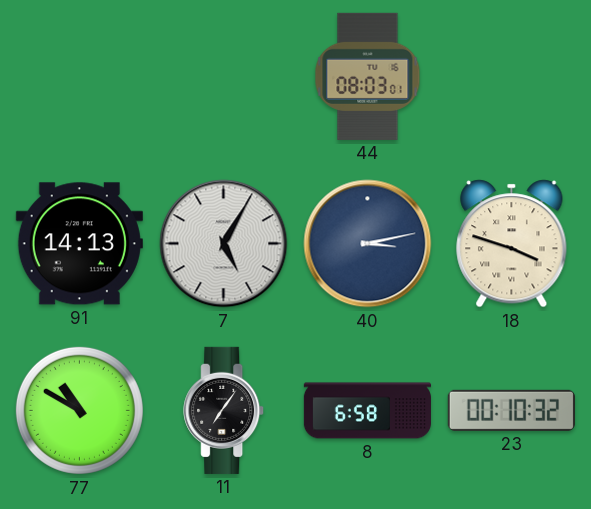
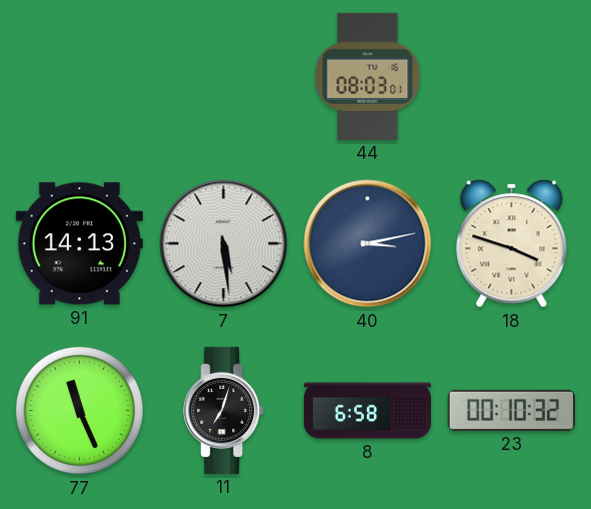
7: 5:05 -> 5:29 (224, 244)
77: 10:50 -> 11:26 (79, 410)
11: 7:06 -> 7:03 (224, 410)
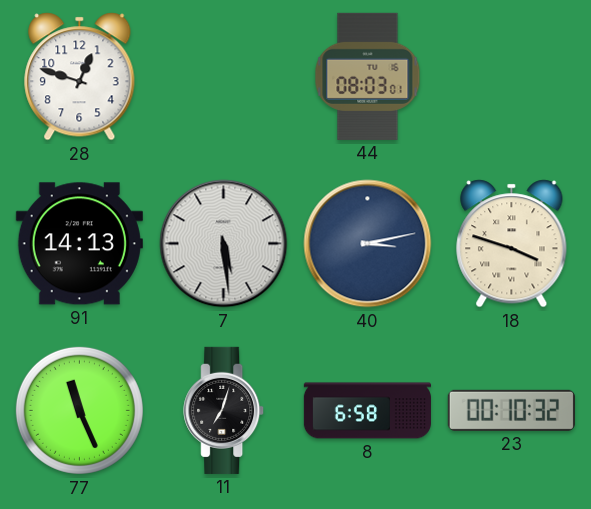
28: none -> 12:48 (80, 77)
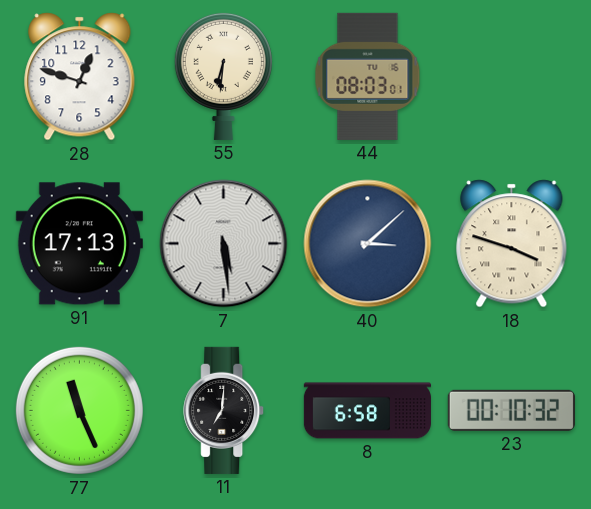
55: none -> 6:31 (223, 76)
91: 14:13 -> 17:13 (79, 244)
40: 3:13 -> 3:08 (368, 244)
11: 7:03 -> 7:01 (224, 410)
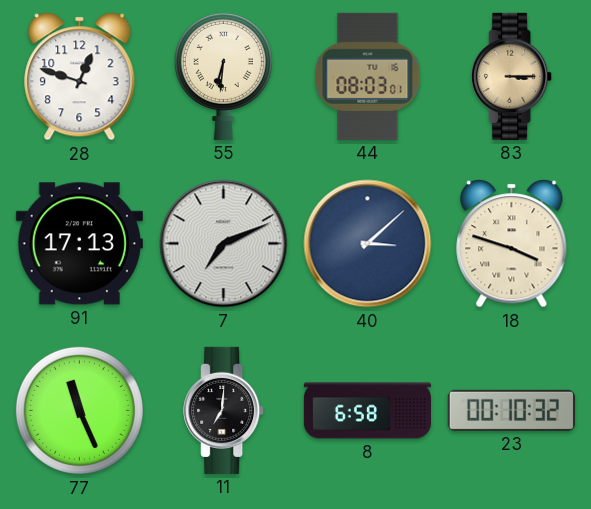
83: none -> 3:15 (512, 76)
7: 5:29 -> 7:11 (224, 244)
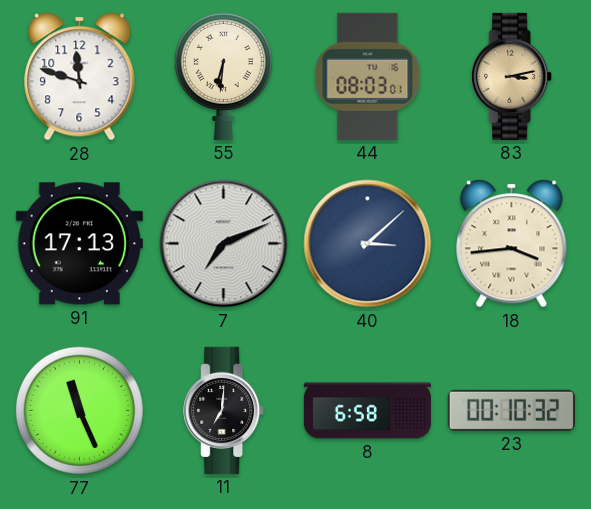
28: 12:48 -> 11:48 (80, 77)
83: 3:15 -> 3:13 (512, 76)
18: 3:48 -> 3:44 (512, 244)
